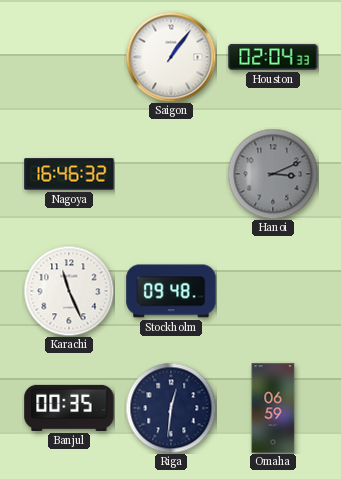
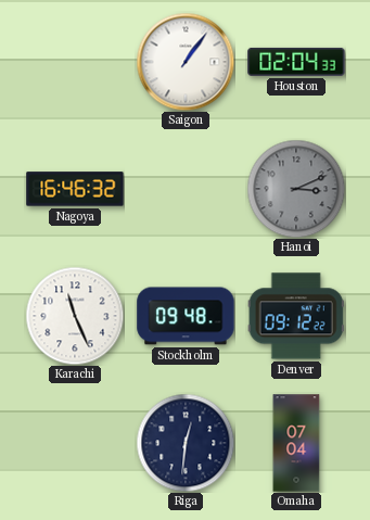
Denver: none -> 09:12 (296, 316)
Banjul: 00:35 -> none (69, 408)
Omaha: 06:59 -> 07:04 (296, 443)
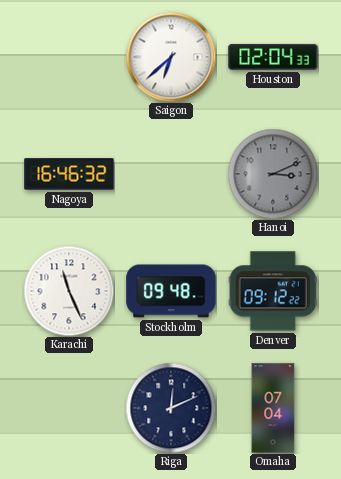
Saigon: 1:06 -> 6:38 (171, 57)
Riga: 12:31 -> 12:11 (171, 408)
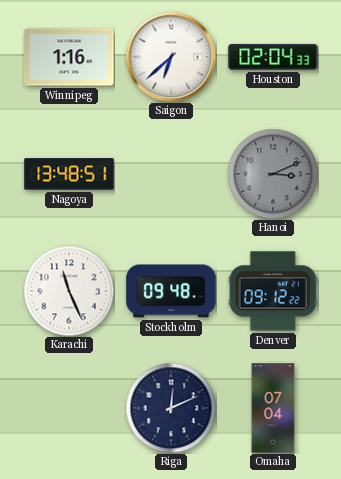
Winnipeg: none -> 1:16 (69, 57)
Nagoya: 16:46 -> 13:48 (69, 174)
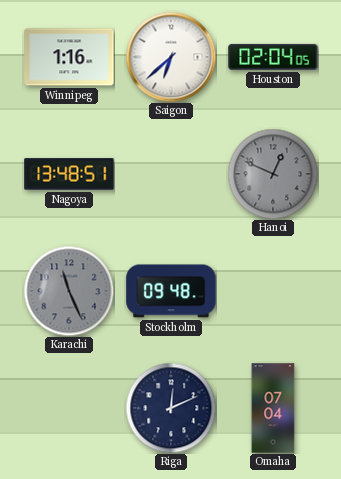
Houston: 02:04:33 -> 02:04:05 (273, 57)
Hanoi: 3:11 -> 12:49 (273, 174)
Karachi dial: white -> grey (69, 291)
Denver: 09:12 -> none (273, 291)
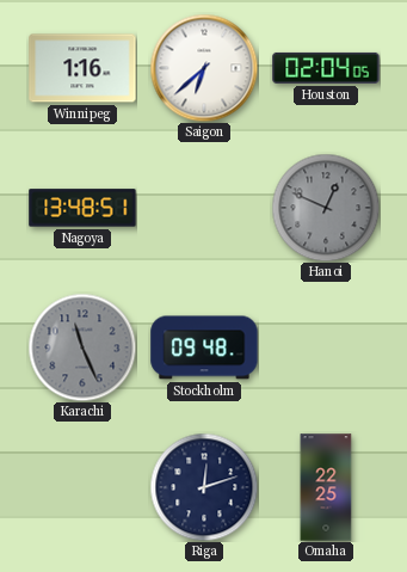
Riga: 12:11 -> 12:12 (204, 487)
Omaha: 07:04 -> 22:25 (326, 487)
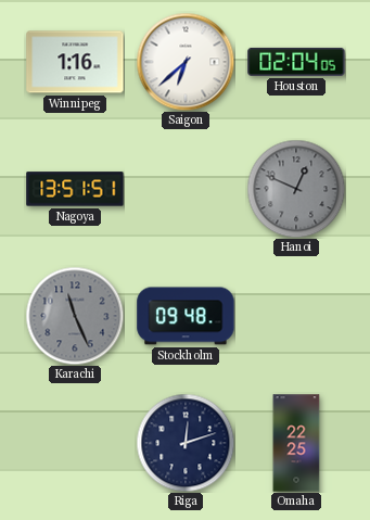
Nagoya: 13:48 -> 13:51 (75, 189)
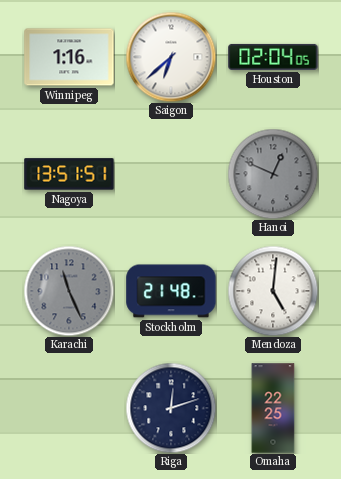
Stockholm: 09:48 -> 21:48 (171, 291)
Mendoza: none -> 5:01 (273, 291)
